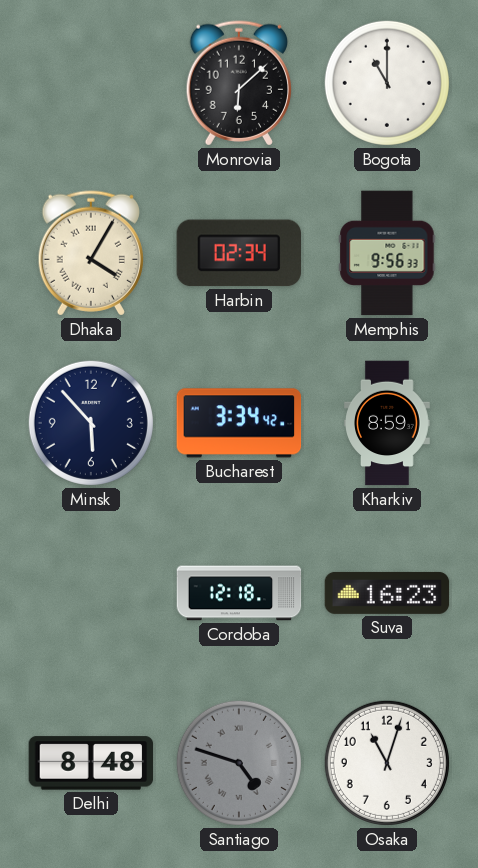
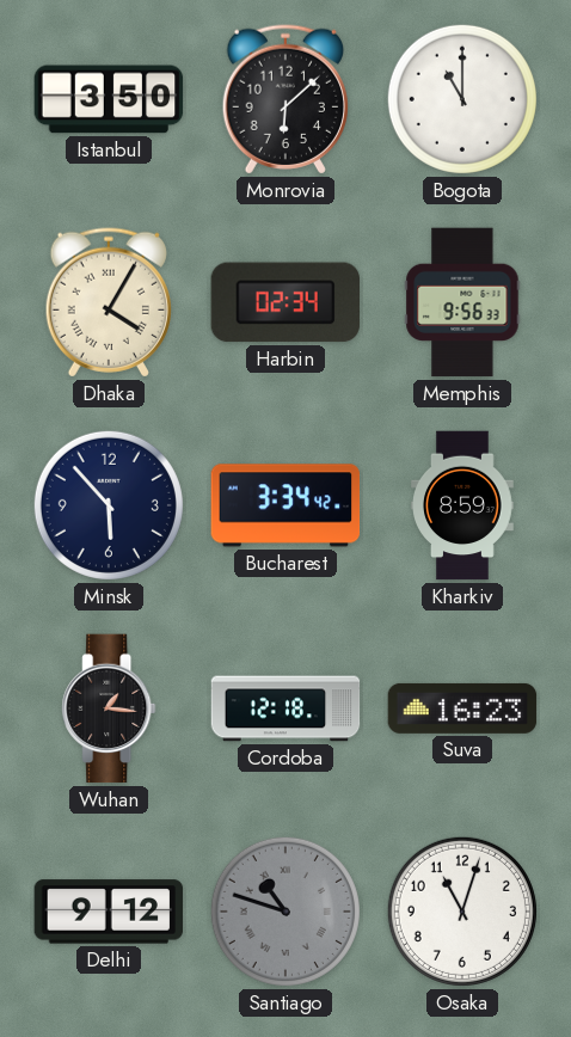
Istanbul: none -> 3:50 (109, 99)
Wuhan: none -> 1:16 (109, 708)
Delhi: 8:48 -> 9:12 (109, 912)
Santiago: 4:48 -> 10:48 (285, 912)
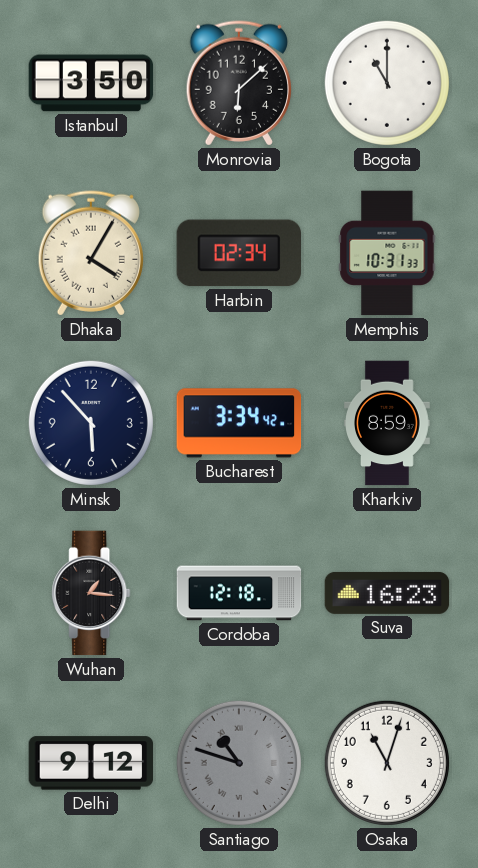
Memphis: 9:56 -> 10:31 (387, 253)
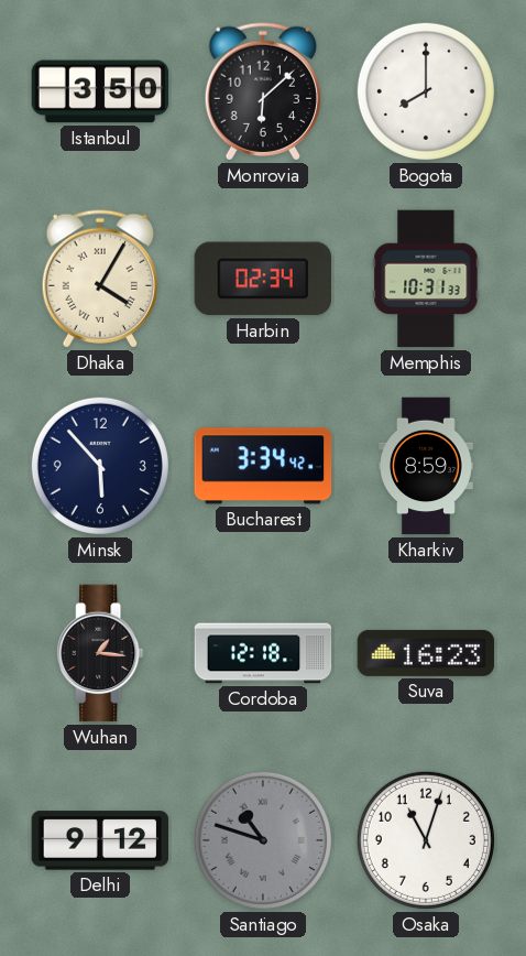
Bogota: 11:00 -> 8:00 (426, 91)
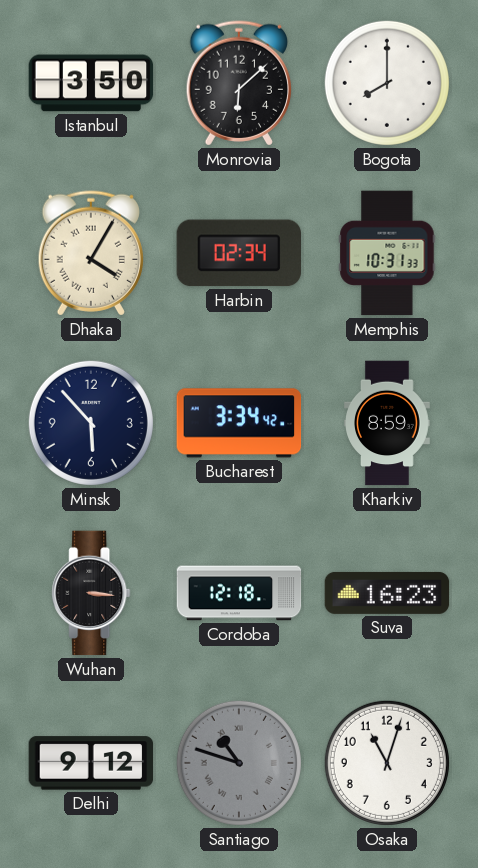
Wuhan: 1:16 -> 3:16 (91, 593)
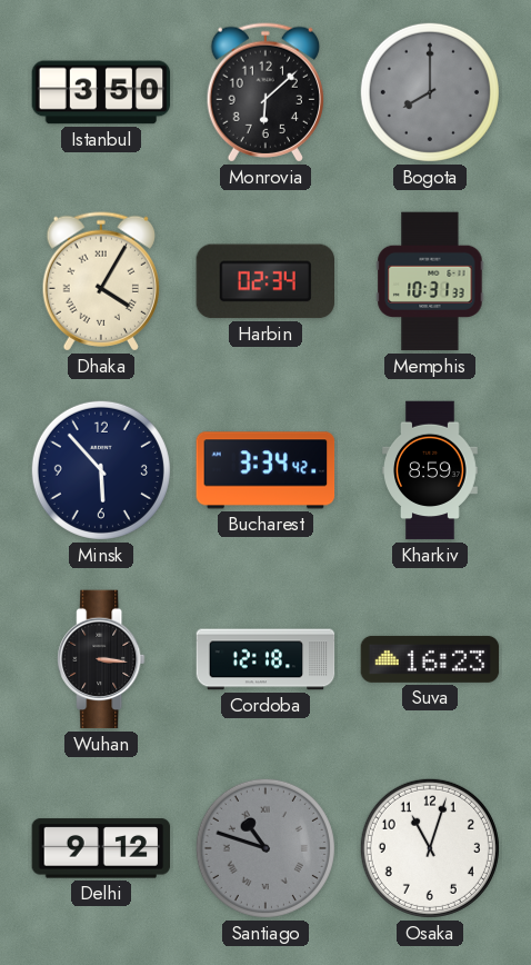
Bogota dial: white -> grey (430, 92)
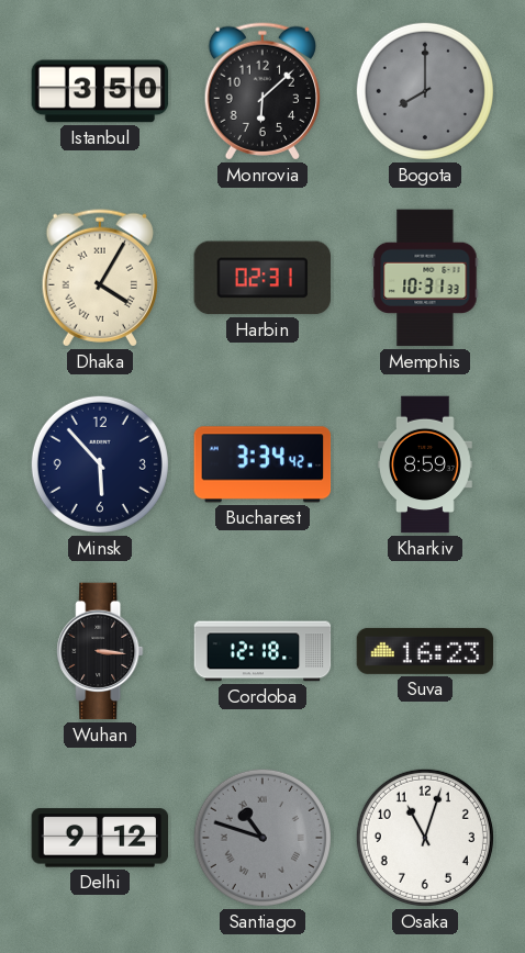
Harbin: 02:34 -> 02:31 (261, 278)
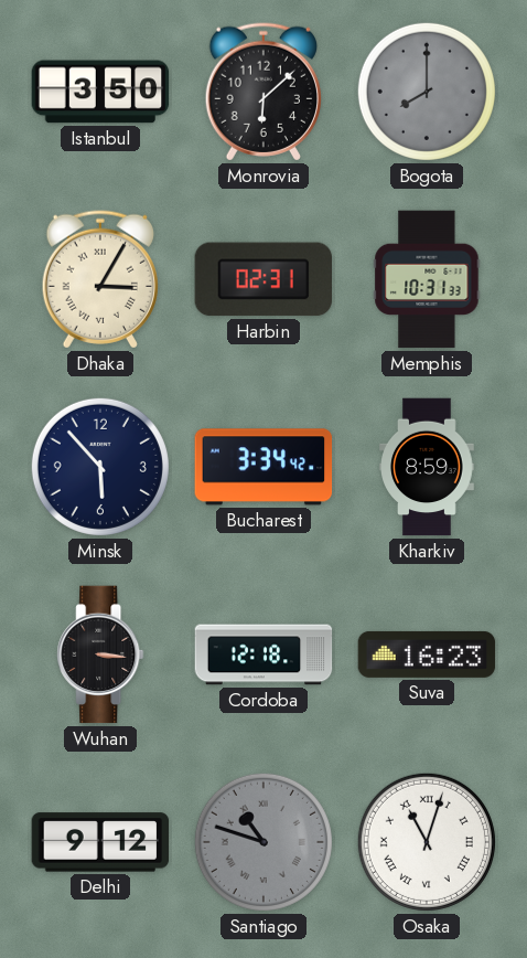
Dhaka: 4:05 -> 3:05 (100, 279)
Osaka numerals: Arabic -> Roman (427, 842)
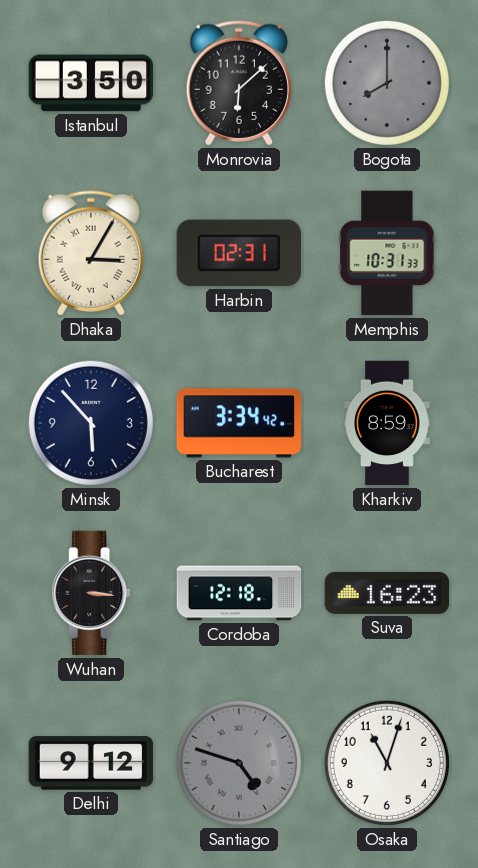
Santiago: 10:48 -> 4:48 (239, 763)
Osaka numerals: Roman -> Arabic (387, 763)
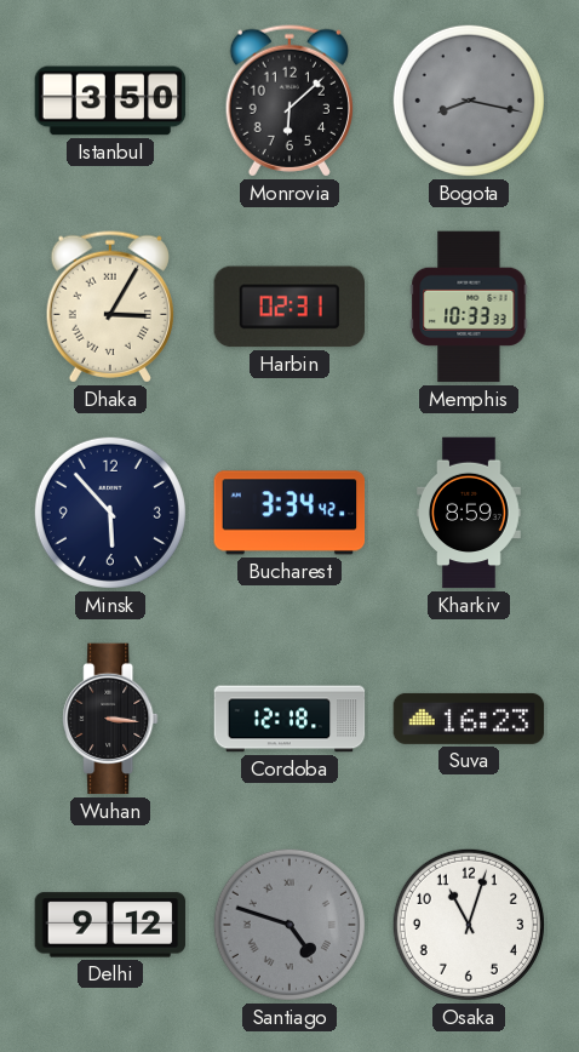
Bogota: 8:00 -> 8:17 (469, 101)
Memphis: 10:31 -> 10:33 (469, 307)
